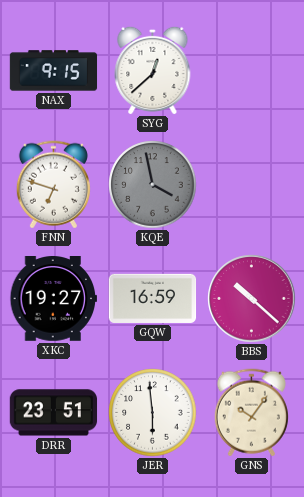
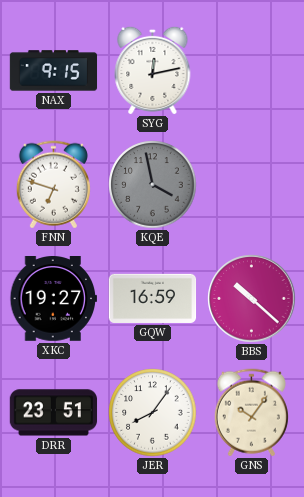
SYG: 12:38 -> 12:13 (153, 70)
JER: 5:59 -> 8:06 (153, 413)
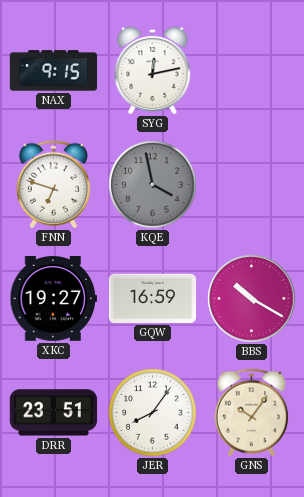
BBS: 10:22 -> 10:20 (252, 299)
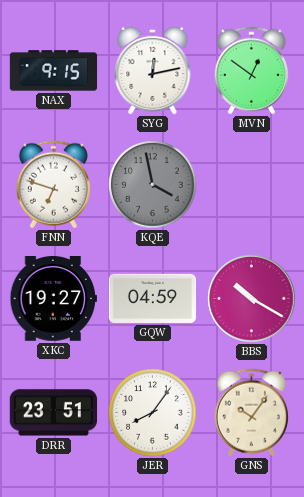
MVN: none -> 12:51 (251, 71)
GQW: 16:59 -> 04:59 (153, 298)
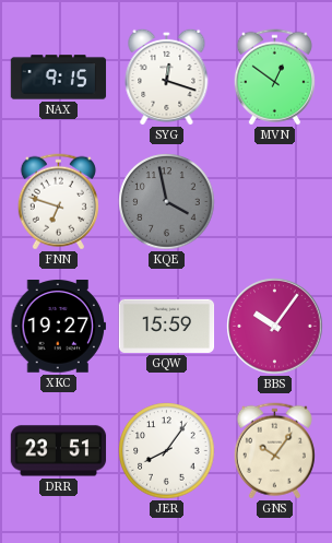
SYG: 12:13 -> 12:18 (167, 76)
GQW: 04:59 -> 15:59 (167, 326)
BBS: 10:20 -> 10:06 (275, 327)
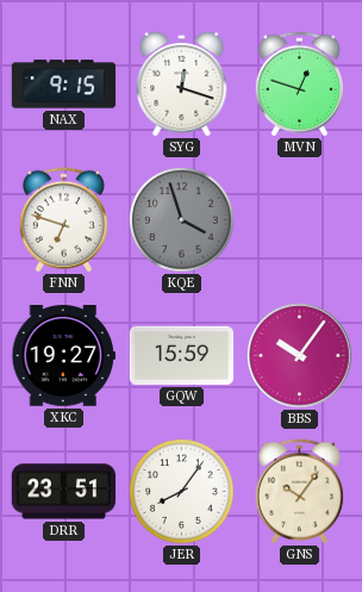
MVN: 12:51 -> 12:48 (299, 85)
KQE: 3:58 -> 3:57 (182, 220)
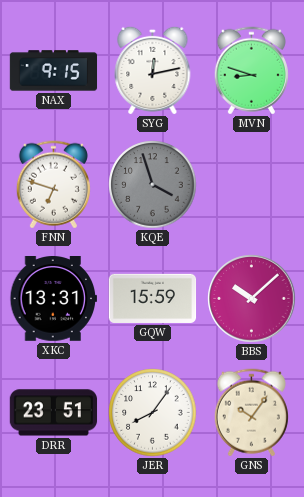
SYG: 12:18 -> 12:13 (153, 70)
MVN: 12:48 -> 8:48 (251, 71)
XKC: 19:27 -> 13:31 (54, 299)
BBS: 10:06 -> 10:08 (252, 299)
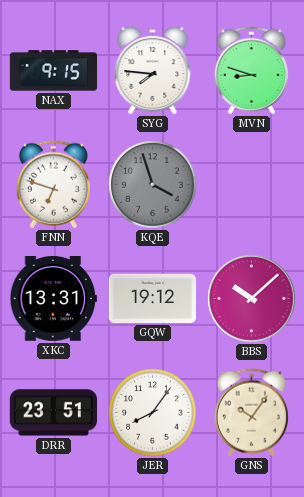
SYG: 12:13 -> 7:46 (153, 70)
GQW: 15:59 -> 19:12 (153, 298)
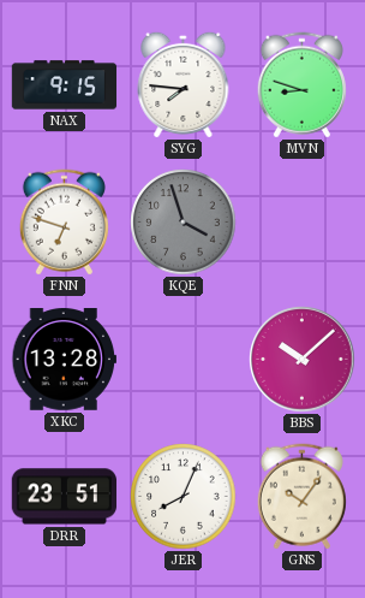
XKC: 13:31 -> 13:28 (65, 360)
GQW: 19:12 -> none (153, 298)
JER: 8:06 -> 8:04 (184, 497)
